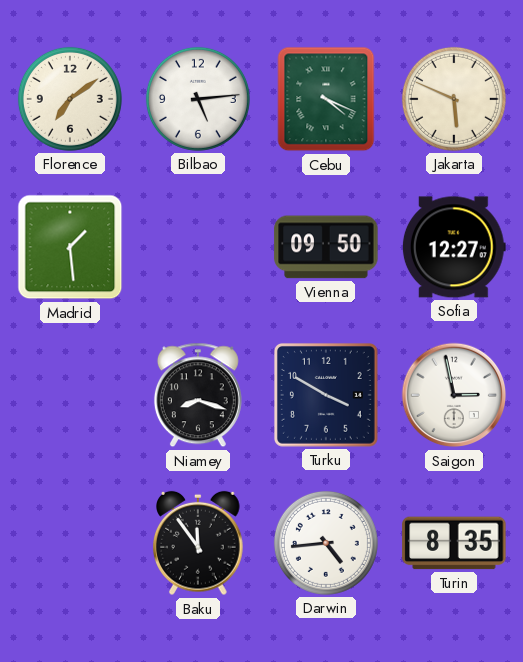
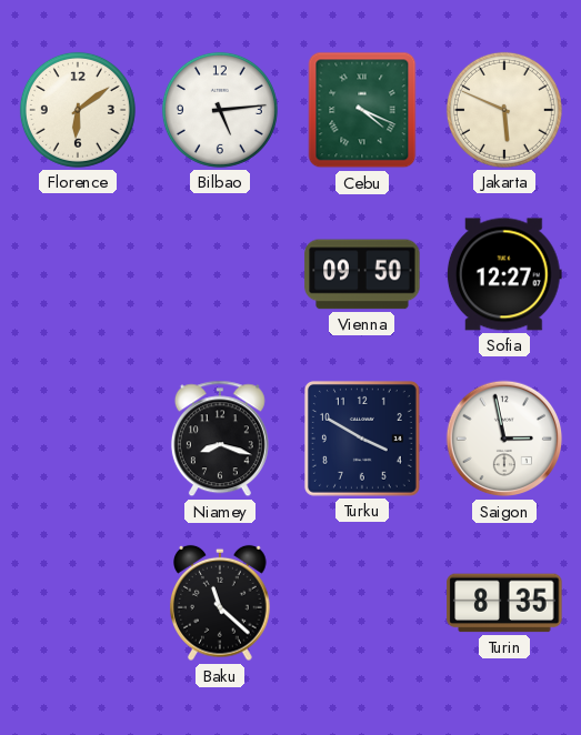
Florence: 7:09 -> 6:09 (78, 110)
Madrid: 1:29 -> none (70, 247)
Baku: 11:54 -> 11:22 (221, 603)
Darwin: 4:44 -> none (326, 543)
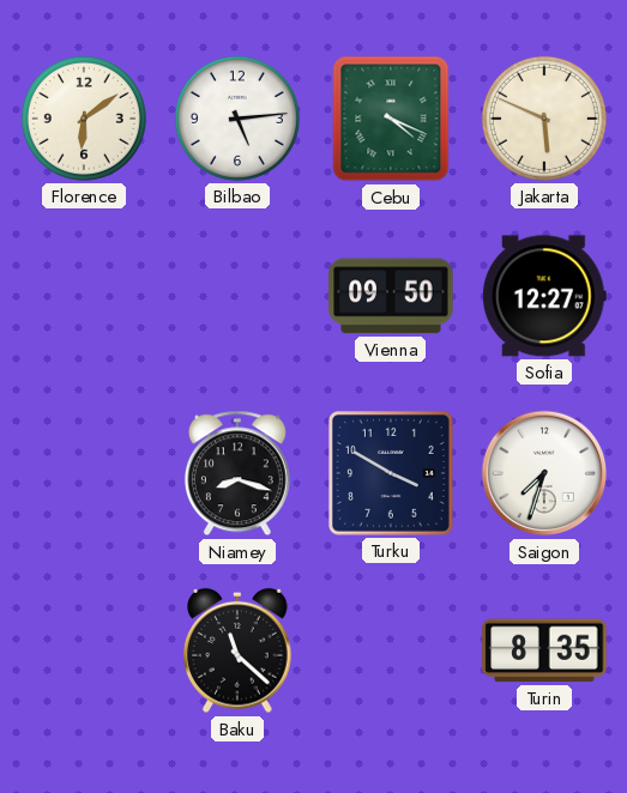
Saigon: 2:58 -> 7:33 (544, 473)
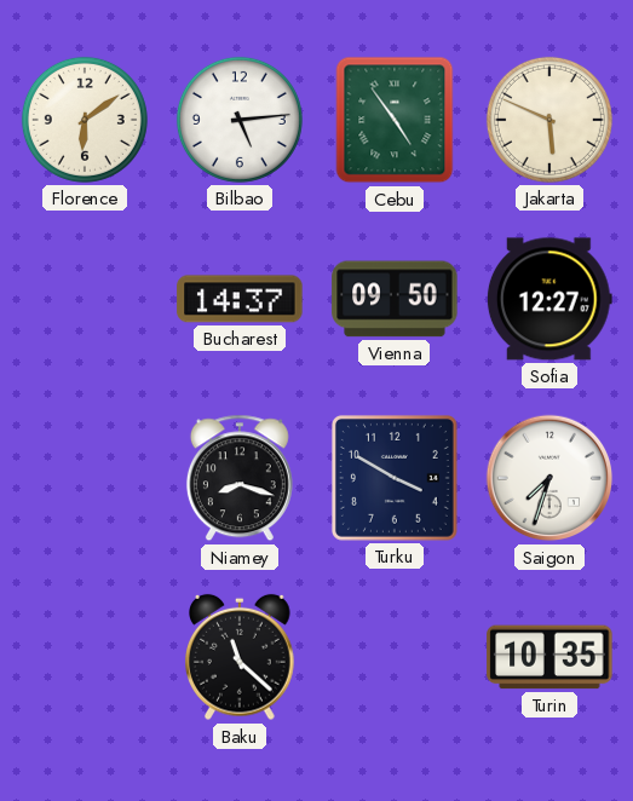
Cebu: 4:19 -> 4:54 (395, 120)
Bucharest: none -> 14:37 (240, 299)
Turin: 8:35 -> 10:35 (549, 657)
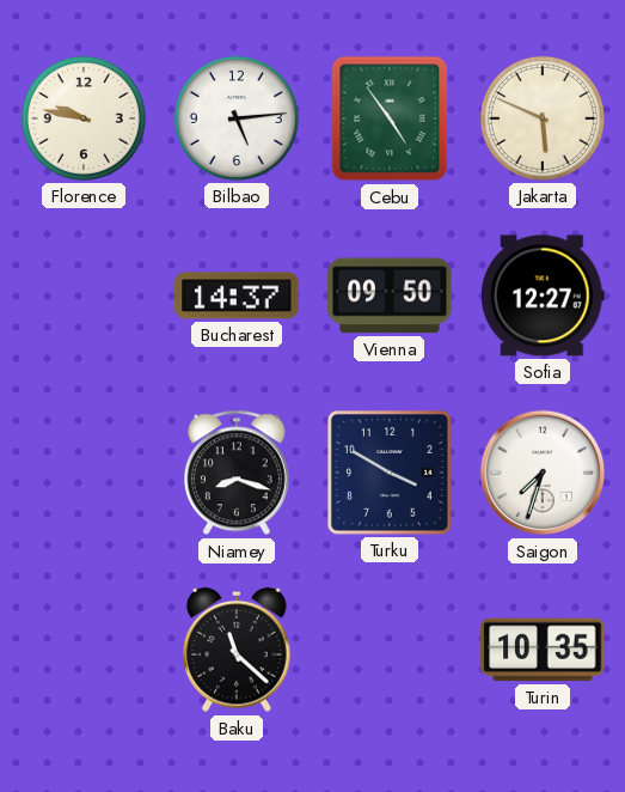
Florence: 6:09 -> 9:47 (84, 118)
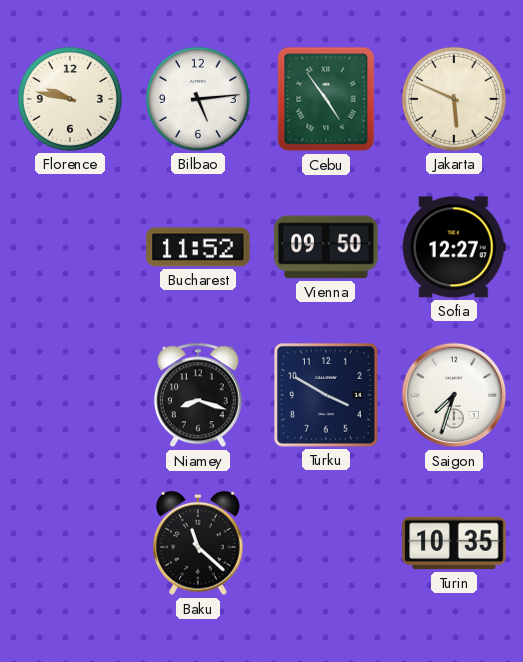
Bucharest: 14:37 -> 11:52 (198, 247)
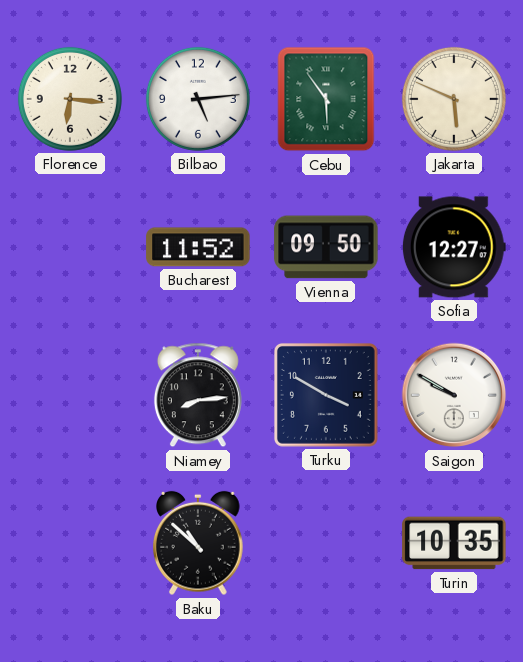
Florence: 9:47 -> 6:16 (70, 99)
Cebu: 4:54 -> 5:54 (326, 99)
Niamey: 8:18 -> 8:14 (198, 395)
Saigon: 7:33 -> 9:50 (454, 395)
Baku: 11:22 -> 10:52 (199, 543)
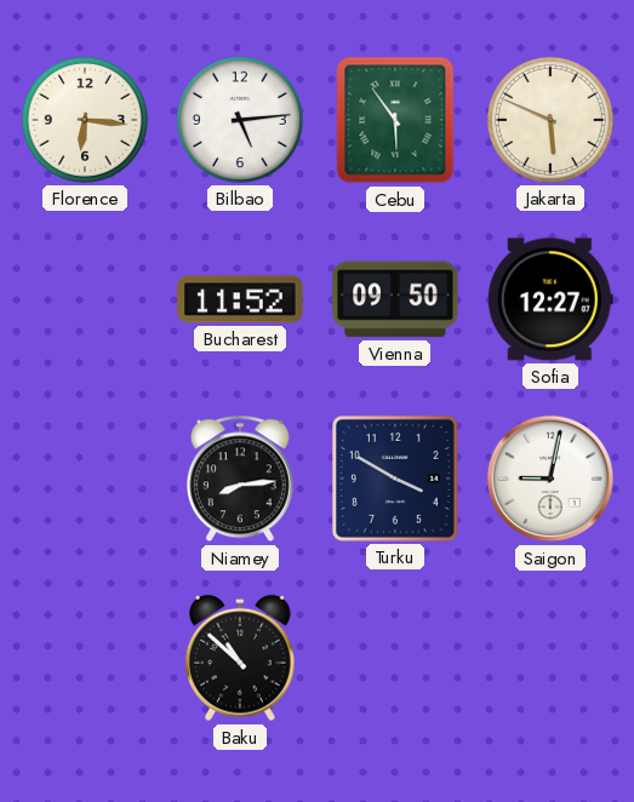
Saigon: 9:50 -> 9:02 (550, 479)
Turin: 10:35 -> none (454, 543)
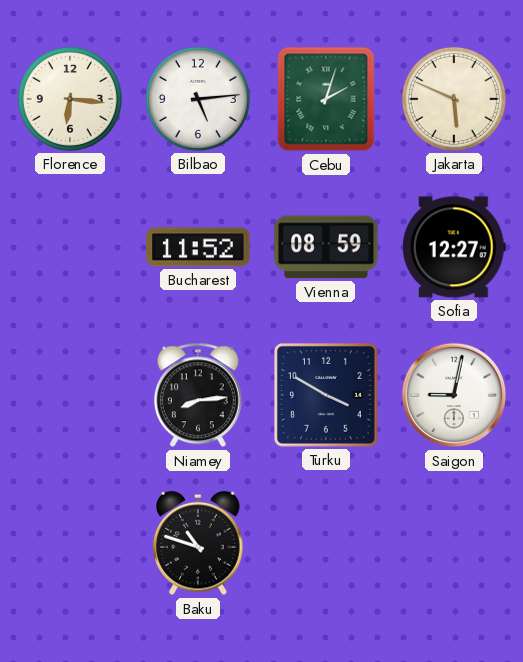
Cebu: 5:54 -> 2:03 (326, 99)
Vienna: 09:50 -> 08:59 (326, 247)
Baku: 10:52 -> 10:48 (199, 543)
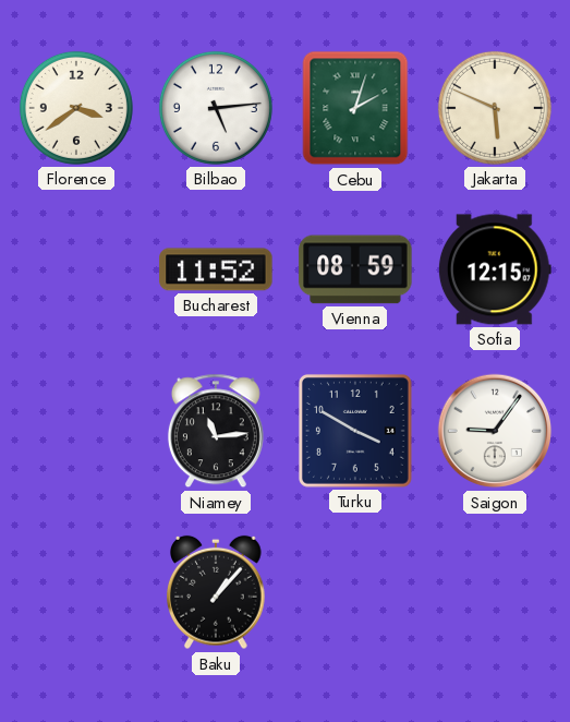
Florence: 6:16 -> 3:39 (76, 108)
Sofia: 12:27 -> 12:15 (495, 269)
Niamey: 8:14 -> 11:14 (216, 431)
Saigon: 9:02 -> 9:06 (495, 431)
Baku: 10:48 -> 1:07 (217, 592)
